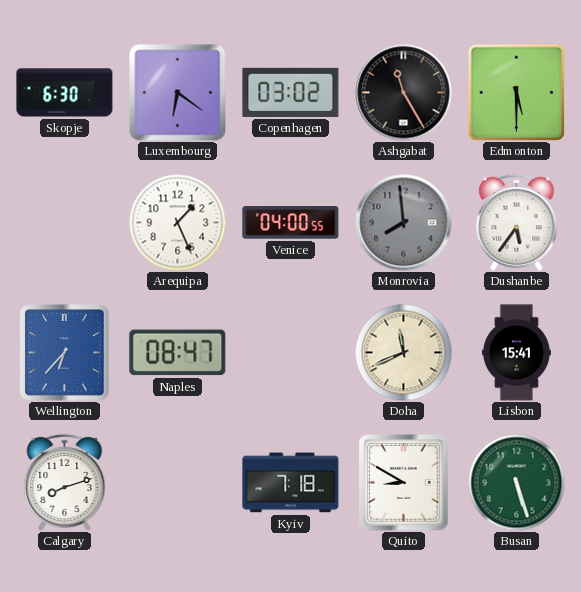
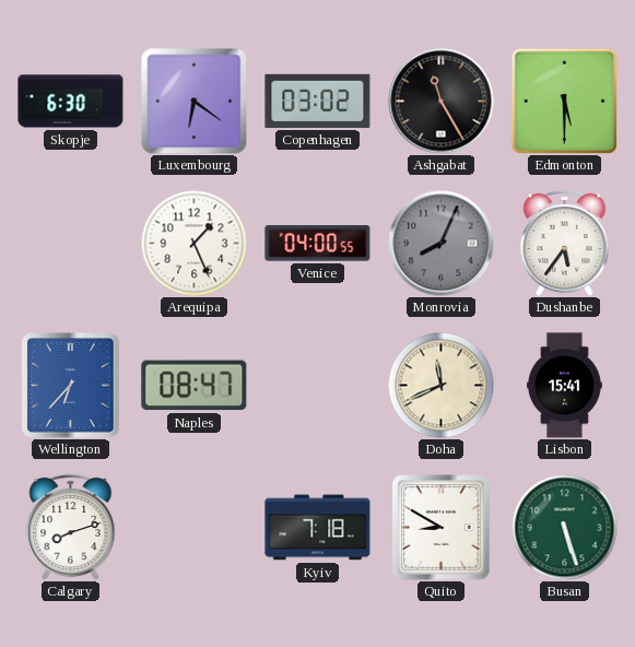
Monrovia: 7:59 -> 8:04 (442, 244)
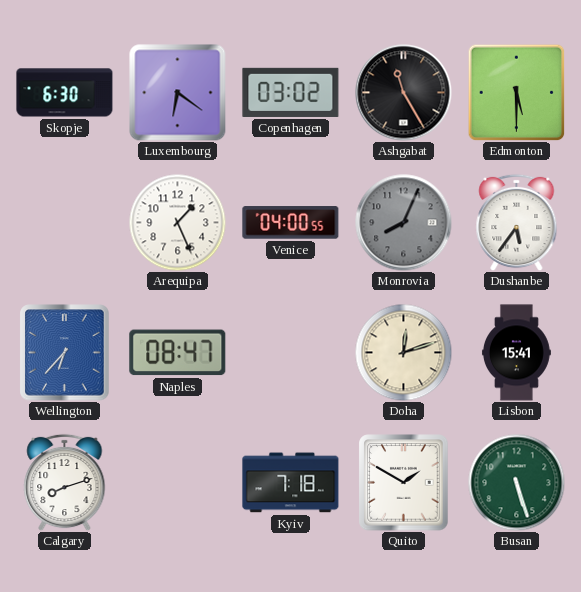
Doha: 11:41 -> 12:12 (403, 352)
Quito: 8:50 -> 1:50 (404, 483)
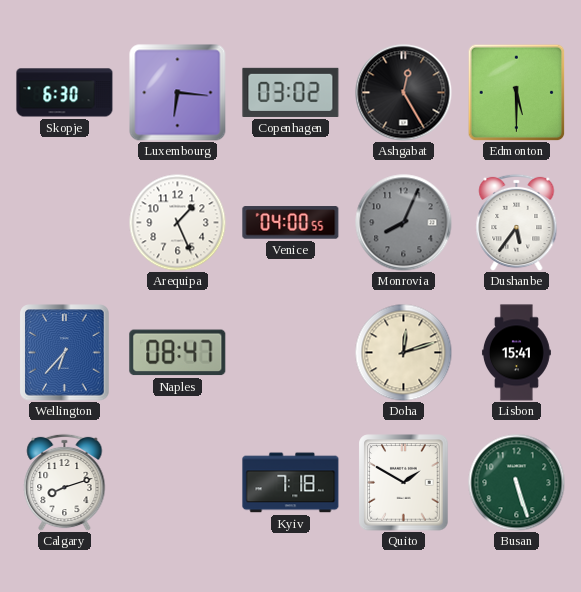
Luxembourg: 6:21 -> 6:16 (178, 93)
Ashgabat: 11:25 -> 12:25 (404, 93)
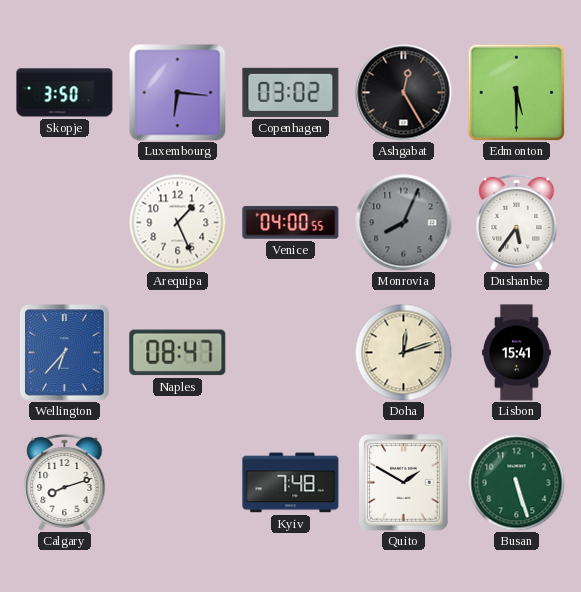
Skopje: 6:30 -> 3:50 (65, 93)
Kyiv: 7:18 -> 7:48 (291, 483)
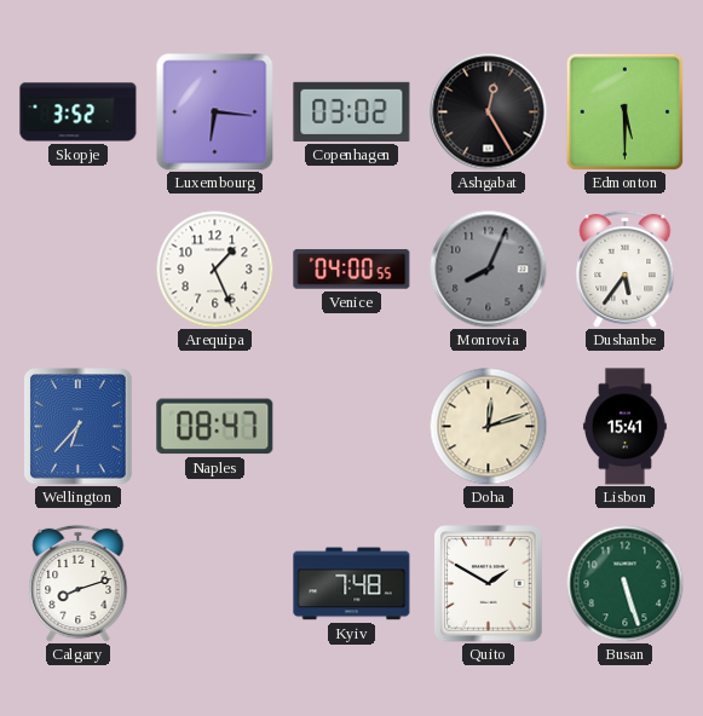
Skopje: 3:50 -> 3:52 (79, 112)
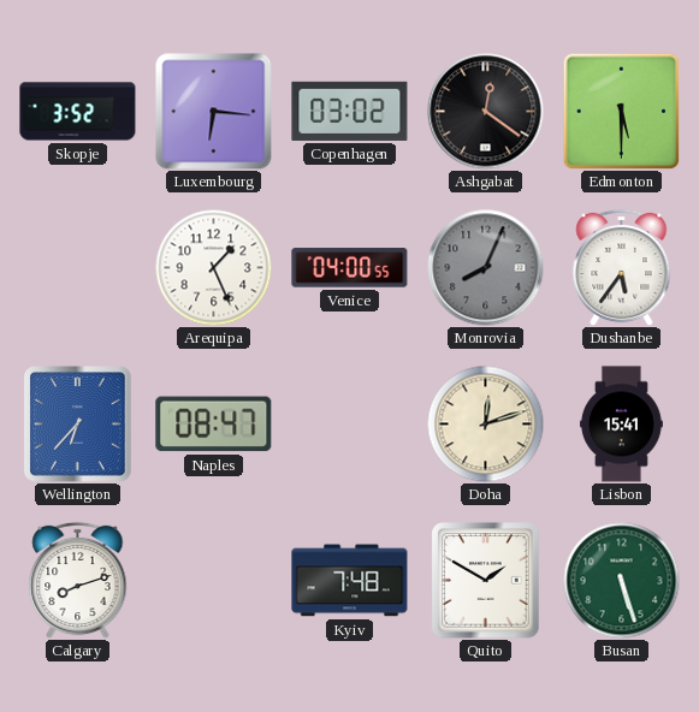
Ashgabat: 12:25 -> 12:21 (486, 112)
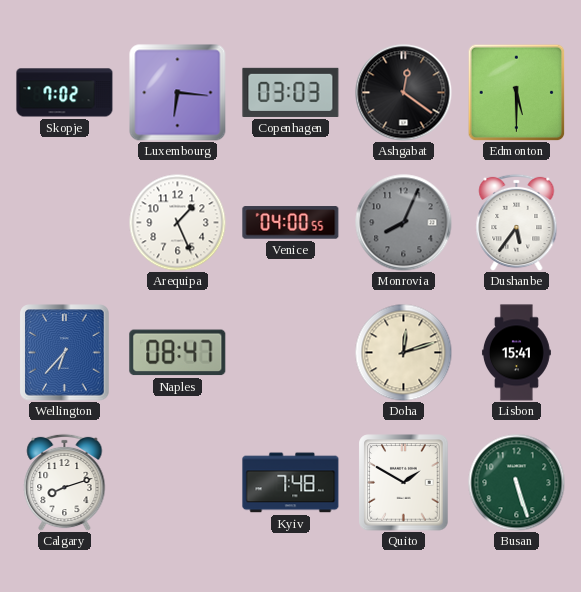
Skopje: 3:52 -> 7:02 (65, 93)
Copenhagen: 03:02 -> 03:03 (291, 92)
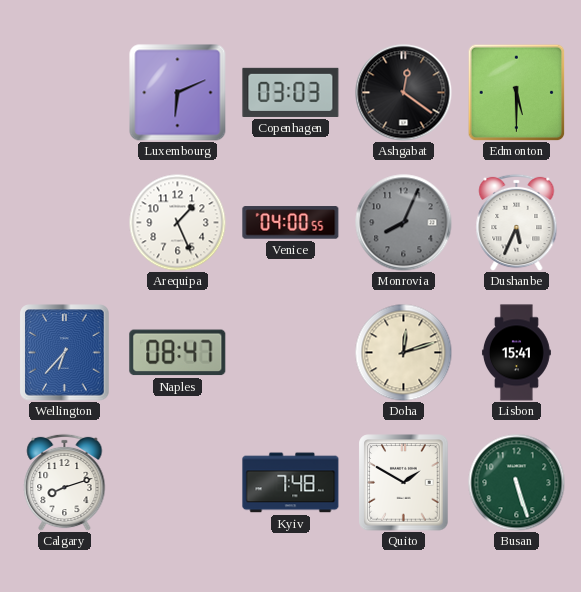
Skopje: 7:02 -> none (65, 93)
Luxembourg: 6:16 -> 6:11 (178, 93)
Dushanbe: 5:36 -> 5:34 (517, 222)
